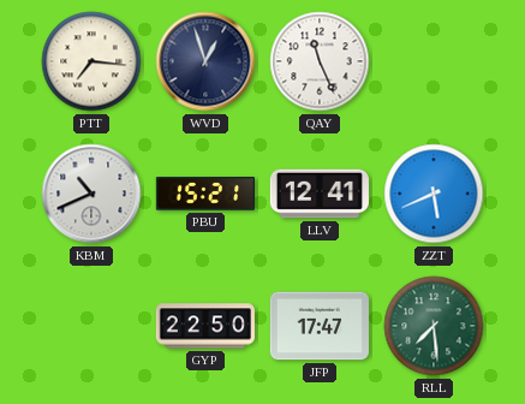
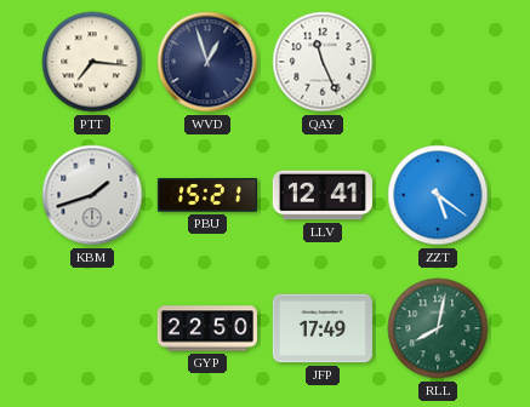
KBM: 10:41 -> 1:42 (92, 195)
ZZT: 5:41 -> 5:21 (438, 195)
JFP: 17:47 -> 17:49 (323, 328)
RLL: 7:29 -> 8:02 (438, 328)
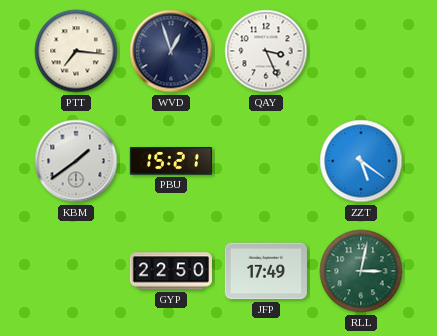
QAY: 11:26 -> 3:26 (266, 51)
KBM: 1:42 -> 1:39 (76, 161)
LLV: 12:41 -> none (321, 195)
RLL: 8:02 -> 3:02 (361, 271)
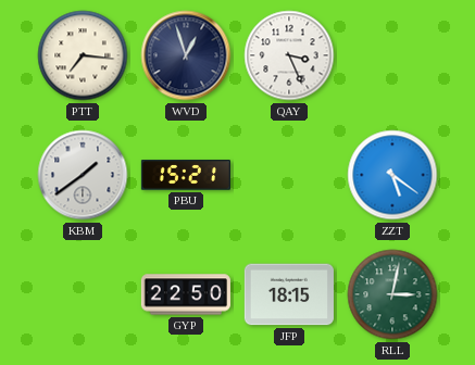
JFP: 17:49 -> 18:15 (289, 294)
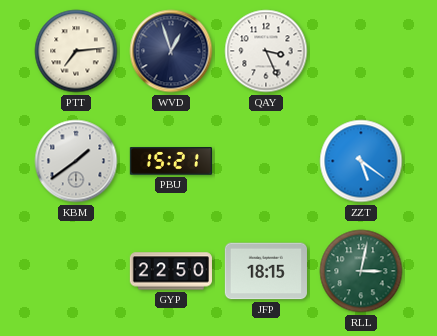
PTT: 7:16 -> 7:14 (76, 51)
